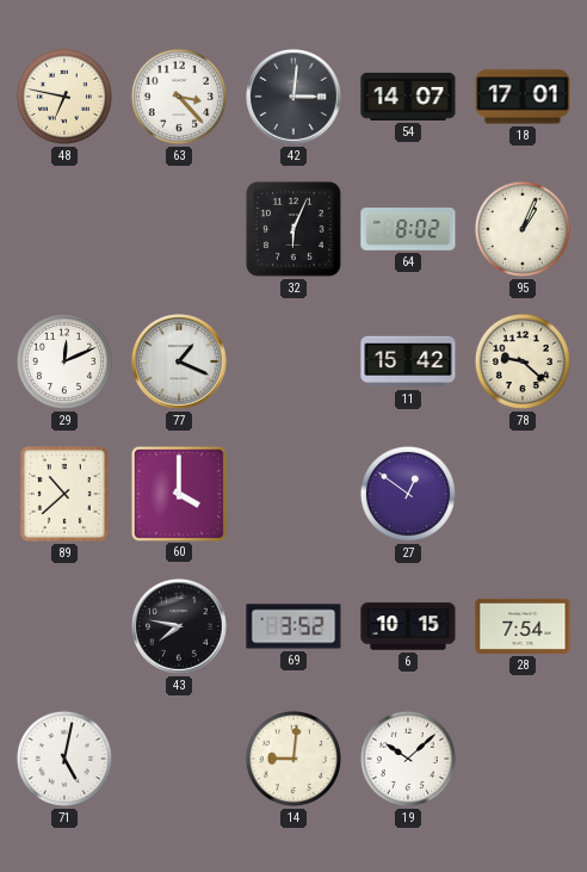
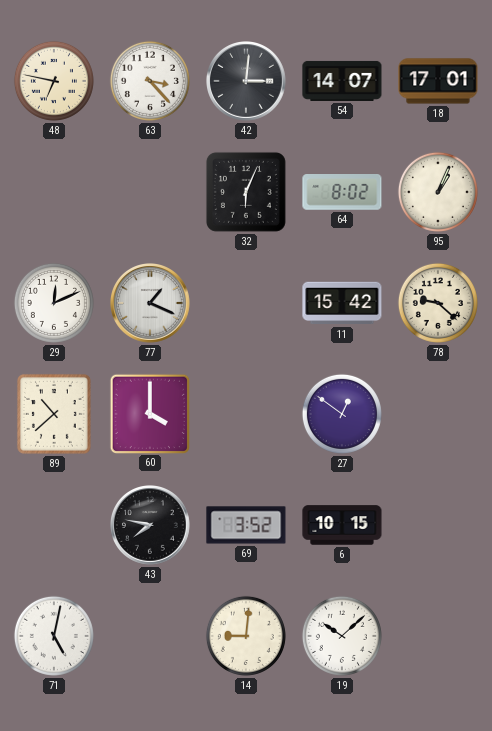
28: 7:54 -> none (523, 626)
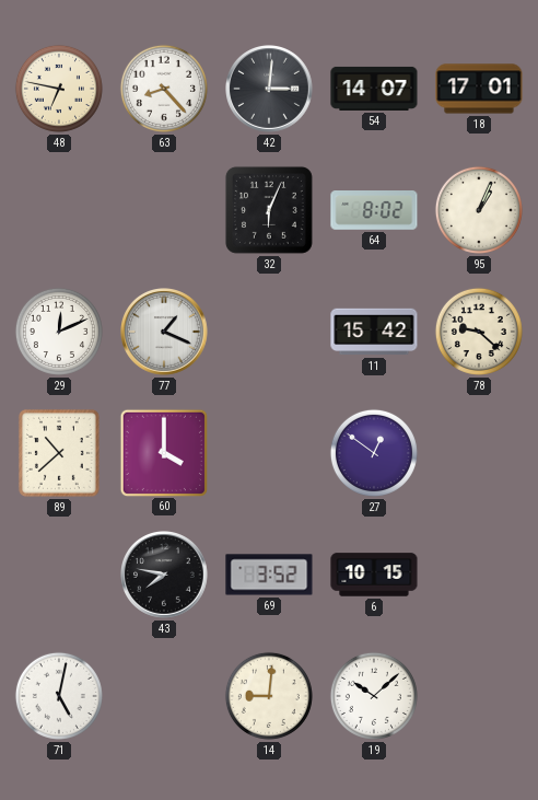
63: 3:23 -> 8:23 (164, 89)
